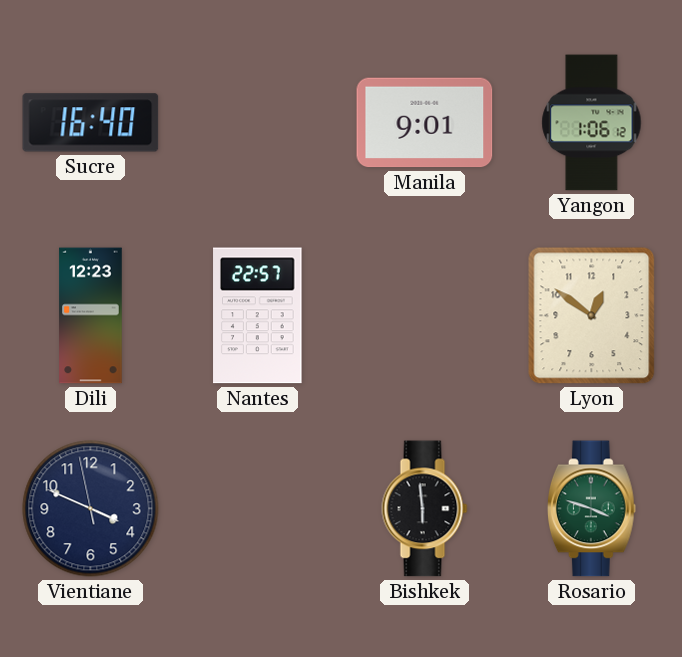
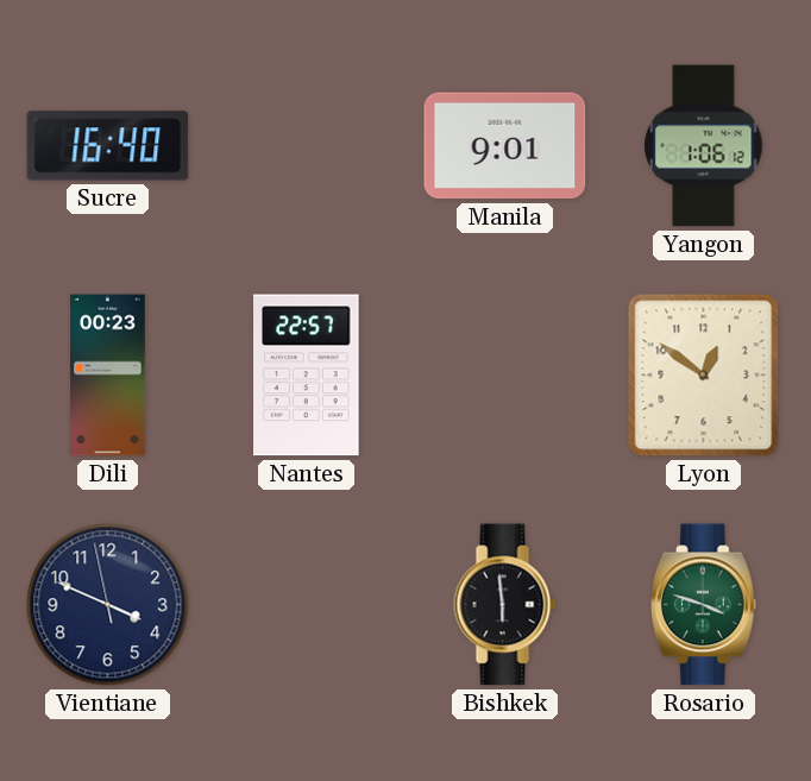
Dili: 12:23 -> 00:23 (108, 376)
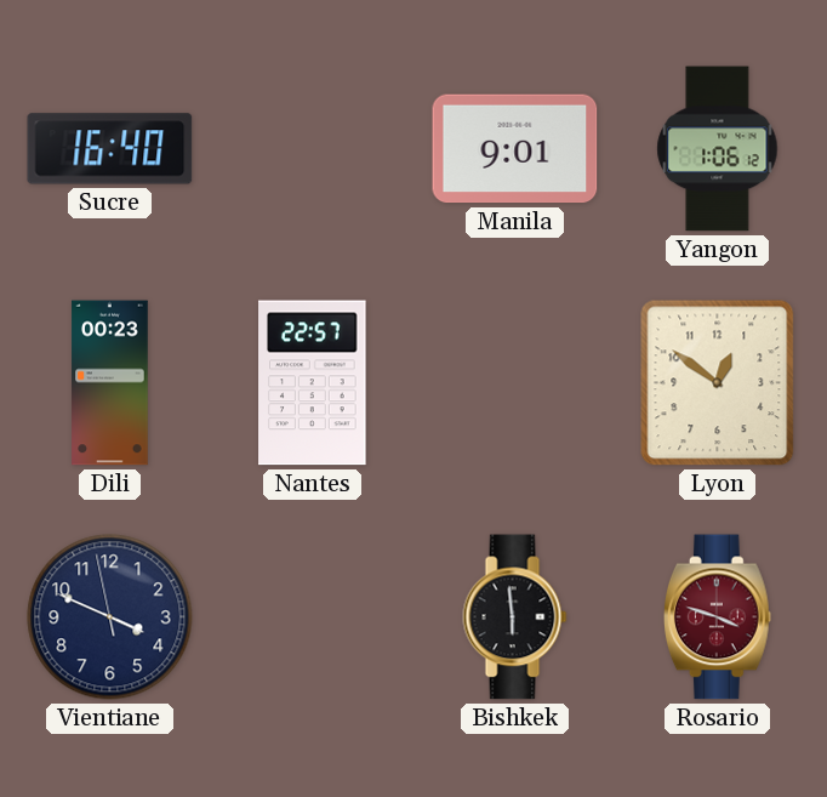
Rosario dial: green -> burgundy (717, 617)
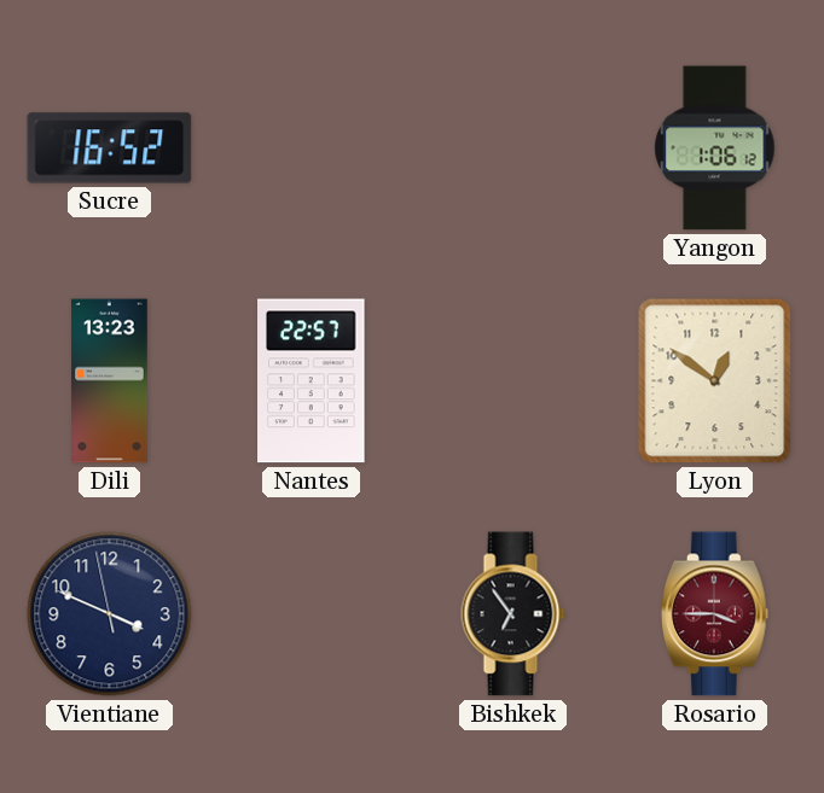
Sucre: 16:40 -> 16:52 (110, 148)
Manila: 9:01 -> none (515, 149)
Dili: 00:23 -> 13:23 (110, 381)
Bishkek: 5:59 -> 6:54 (513, 614)
Rosario: 3:48 -> 3:45 (714, 614)
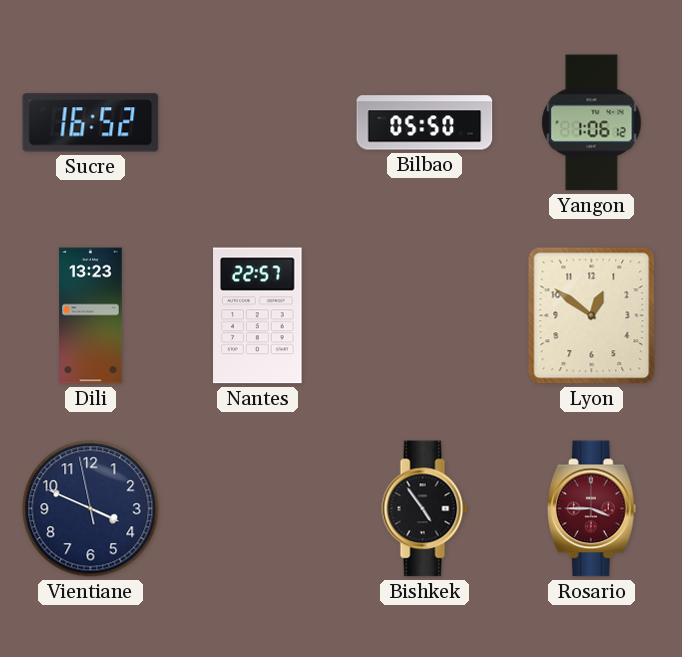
Bilbao: none -> 05:50 (425, 123)
Bishkek: 6:54 -> 4:54 (425, 509)
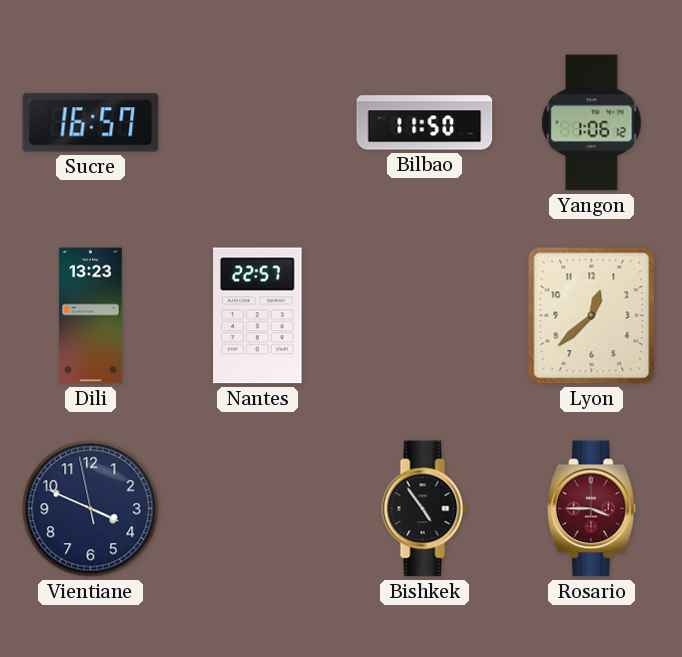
Sucre: 16:52 -> 16:57 (91, 123)
Bilbao: 05:50 -> 11:50 (425, 123)
Lyon: 12:51 -> 12:38 (592, 316)
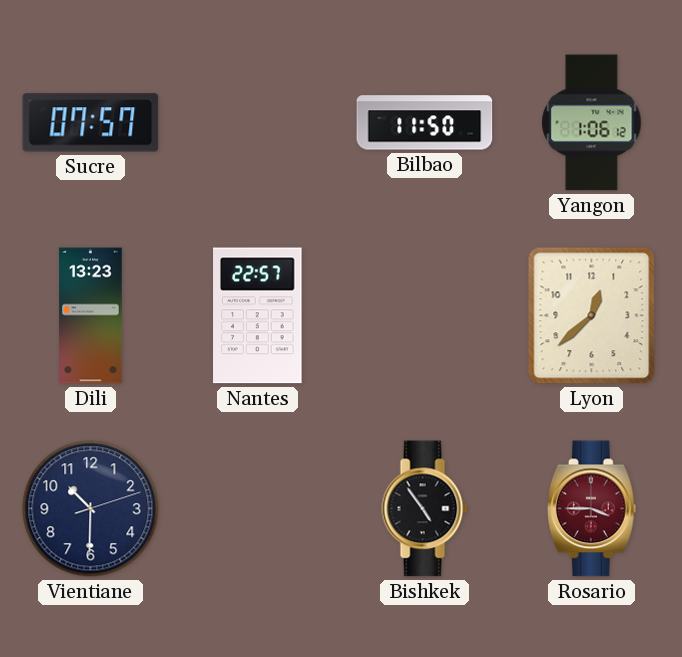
Sucre: 16:57 -> 07:57 (91, 123)
Vientiane: 3:48 -> 10:30 (91, 509)
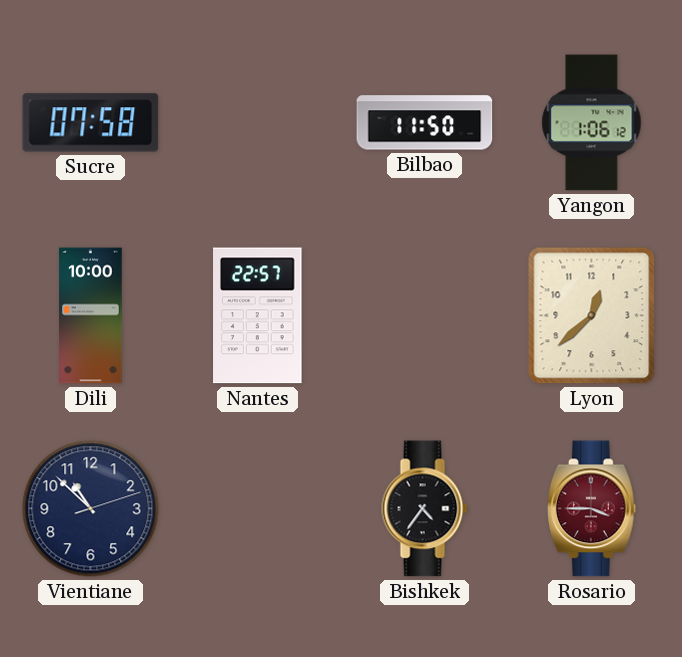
Sucre: 07:57 -> 07:58 (91, 123)
Dili: 13:23 -> 10:00 (91, 316)
Vientiane: 10:30 -> 10:52 (91, 509)
Bishkek: 4:54 -> 4:36 (425, 509)
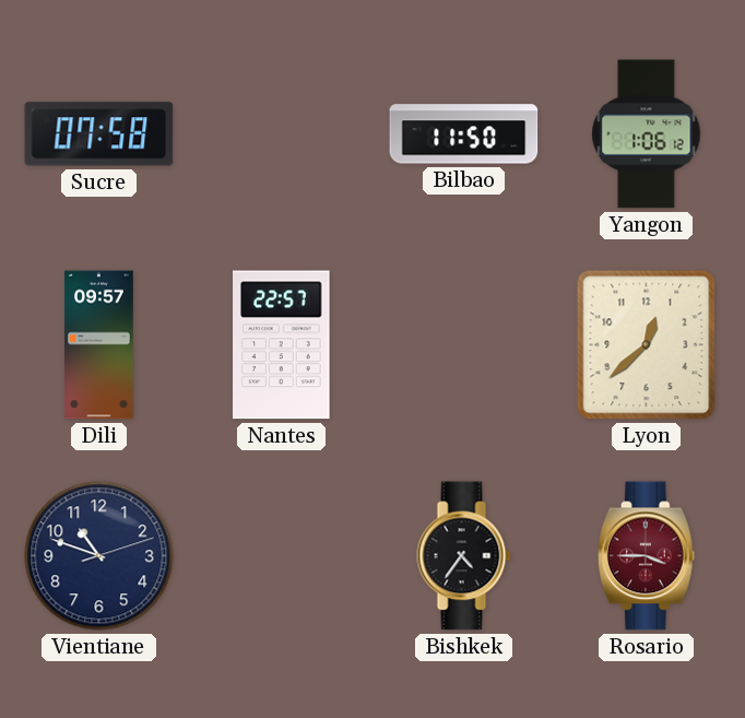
Dili: 10:00 -> 09:57 (99, 345)
Vientiane: 10:52 -> 10:48 (99, 556)
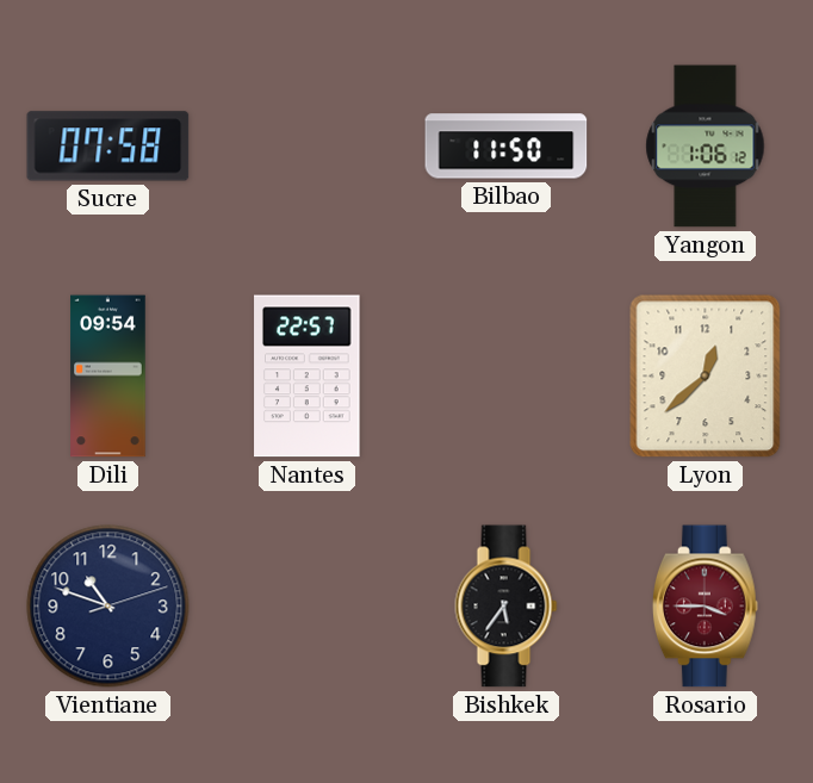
Dili: 09:57 -> 09:54 (108, 377)
Bishkek: 4:36 -> 5:36 (507, 607)
